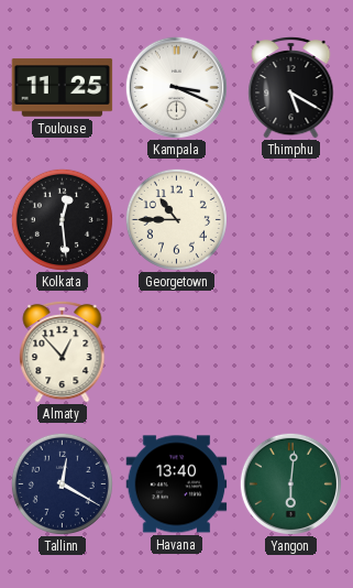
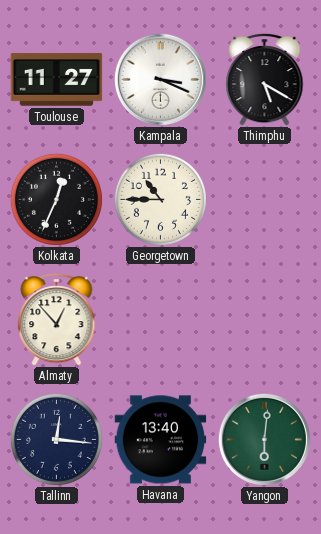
Toulouse: 11:25 -> 11:27 (57, 80)
Kolkata: 12:29 -> 12:34 (56, 199)
Tallinn: 12:20 -> 12:16 (56, 439)
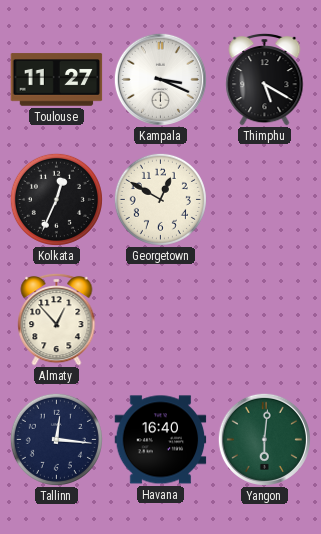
Georgetown: 10:45 -> 12:50 (160, 199)
Havana: 13:40 -> 16:40 (161, 440)
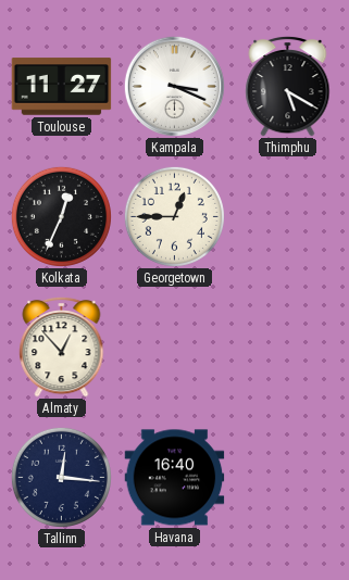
Georgetown: 12:50 -> 12:45 (174, 216)
Yangon: 6:01 -> none (264, 439)
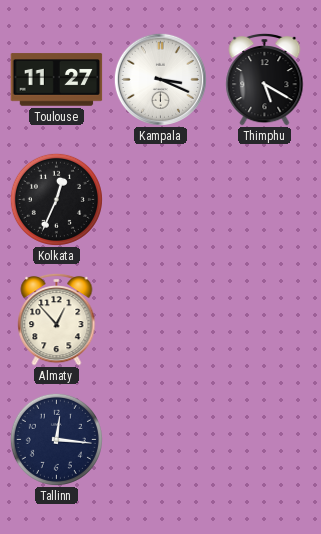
Georgetown: 12:45 -> none (174, 216)
Havana: 16:40 -> none (175, 478)
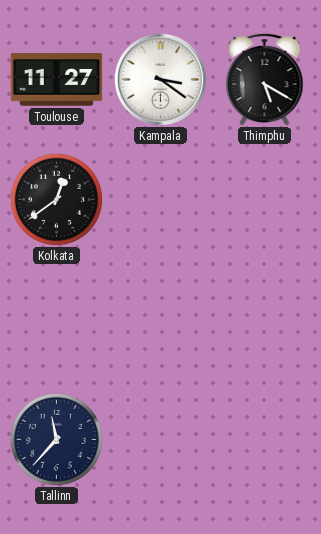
Kampala: 3:19 -> 3:21 (160, 79)
Kolkata: 12:34 -> 12:39 (56, 199)
Almaty: 12:53 -> none (57, 319)
Tallinn: 12:16 -> 11:37 (56, 439)
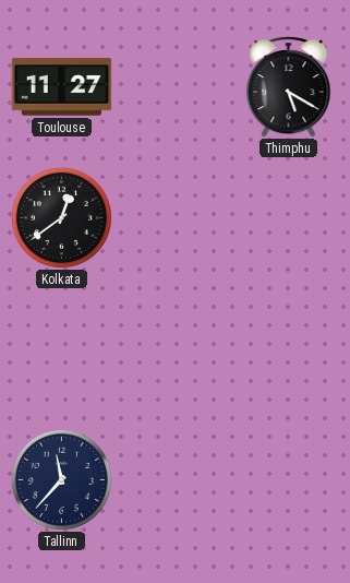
Kampala: 3:21 -> none (160, 79)
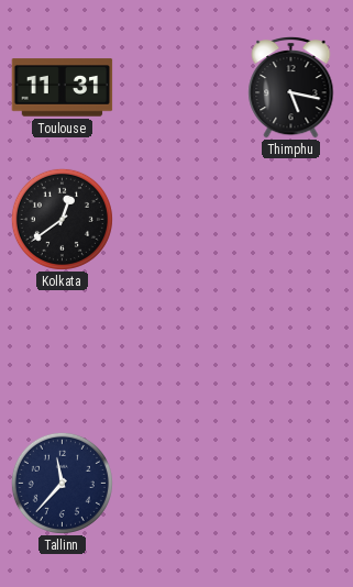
Toulouse: 11:27 -> 11:31 (63, 88)
Thimphu: 5:20 -> 5:17 (291, 87)
